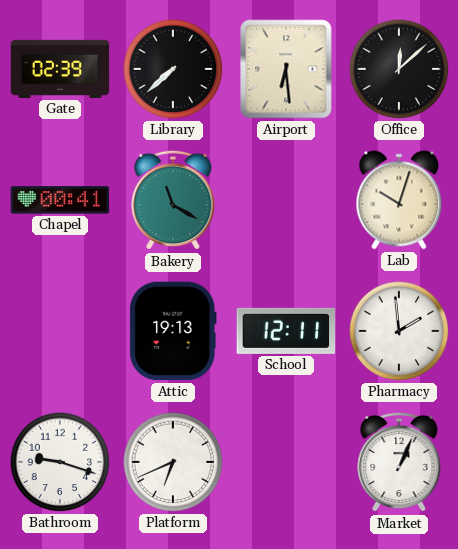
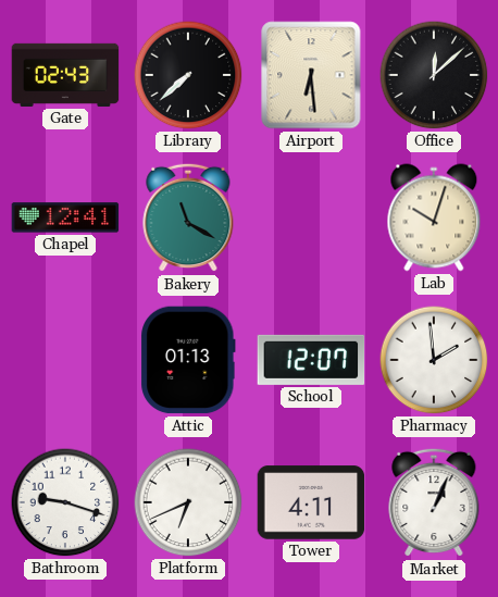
Gate: 02:39 -> 02:43 (65, 75)
Chapel: 00:41 -> 12:41 (65, 217)
Attic: 19:13 -> 01:13 (188, 360)
School: 12:11 -> 12:07 (311, 360)
Tower: none -> 4:11 (311, 502)
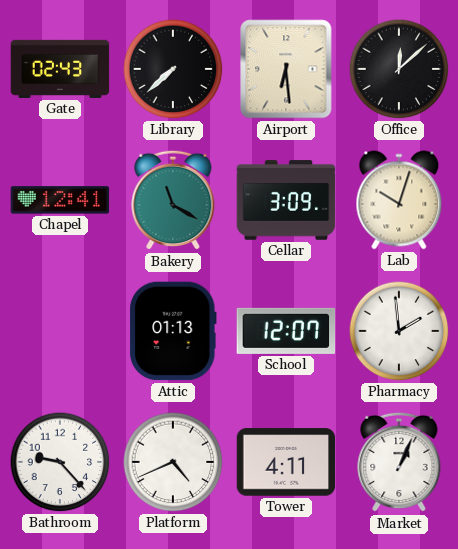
Cellar: none -> 3:09 (286, 200)
Bathroom: 9:18 -> 9:23 (60, 462)
Platform: 6:41 -> 4:41 (173, 462)
